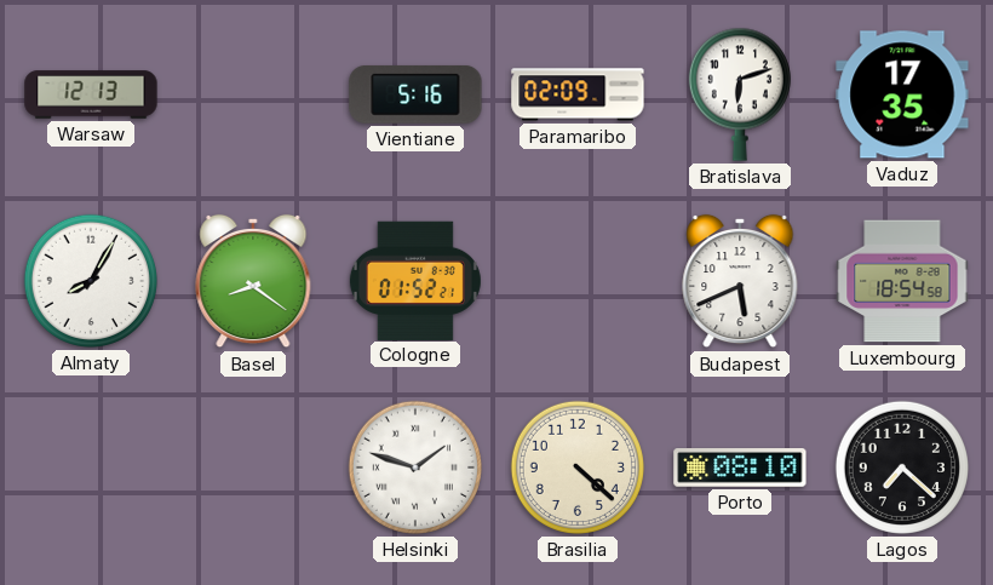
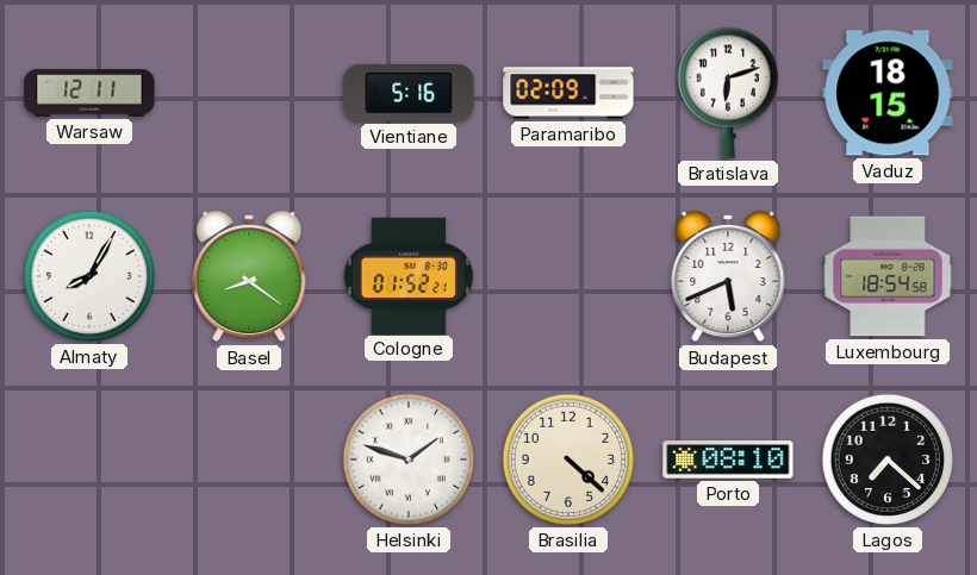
Warsaw: 12:13 -> 12:11 (89, 93)
Vaduz: 17:35 -> 18:15 (888, 93)
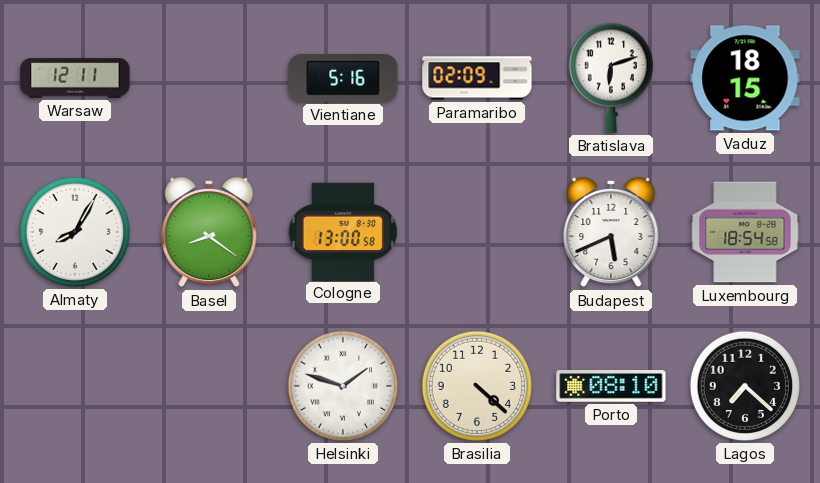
Cologne: 01:52 -> 13:00 (343, 231)
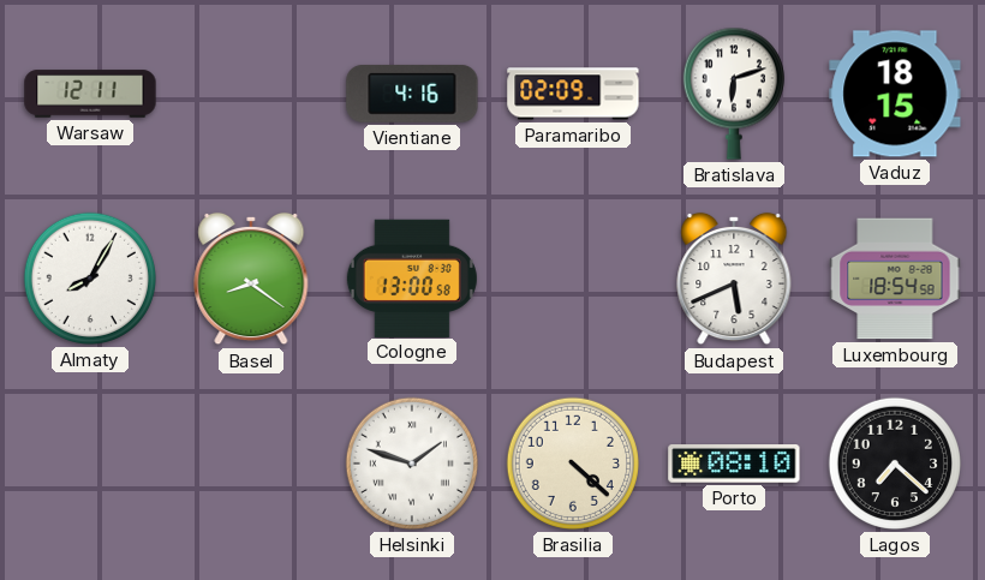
Vientiane: 5:16 -> 4:16 (412, 94)
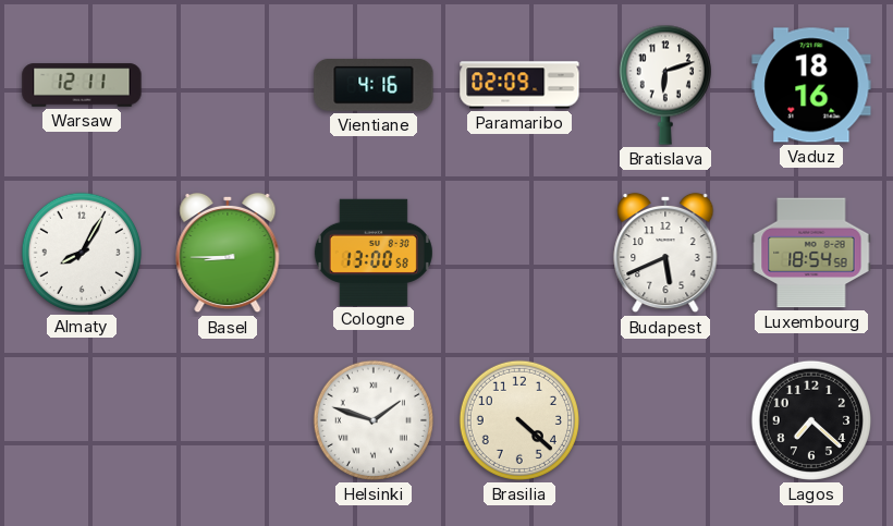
Vaduz: 18:15 -> 18:16 (811, 85)
Basel: 8:21 -> 8:45 (228, 253)
Porto: 08:10 -> none (734, 465)
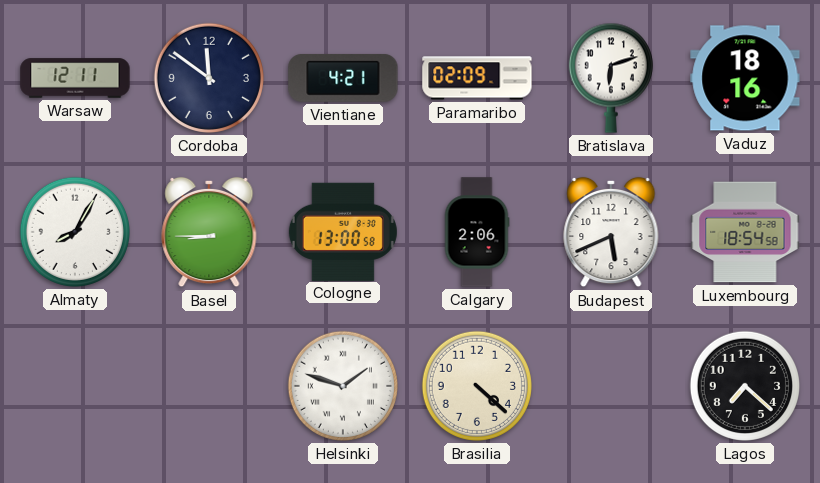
Cordoba: none -> 11:51 (209, 78)
Vientiane: 4:16 -> 4:21 (343, 78)
Calgary: none -> 2:06 (477, 232)
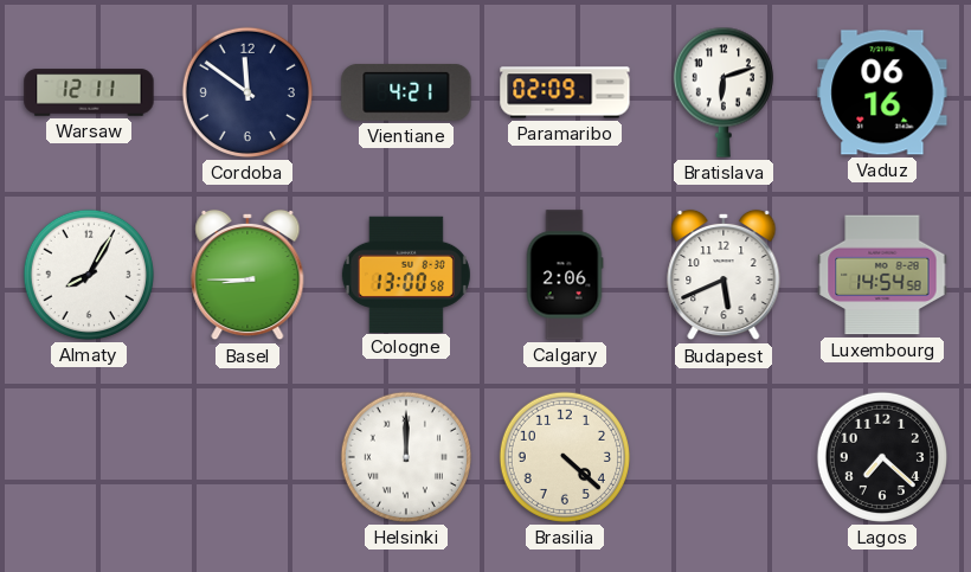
Vaduz: 18:16 -> 06:16 (882, 92)
Luxembourg: 18:54 -> 14:54 (882, 275)
Helsinki: 1:48 -> 12:00 (406, 457)
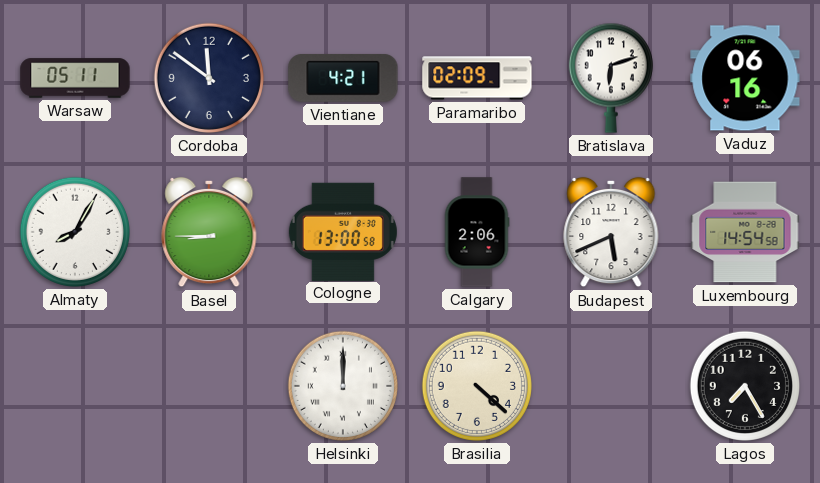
Warsaw: 12:11 -> 05:11 (75, 78)
Lagos: 7:22 -> 7:25 (745, 386)
